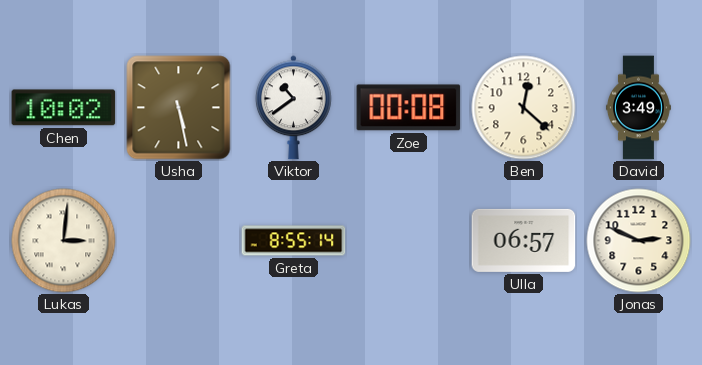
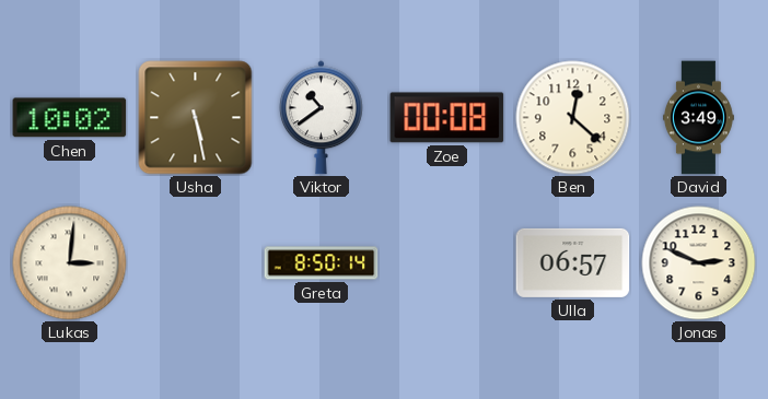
Greta: 8:55 -> 8:50 (322, 263)
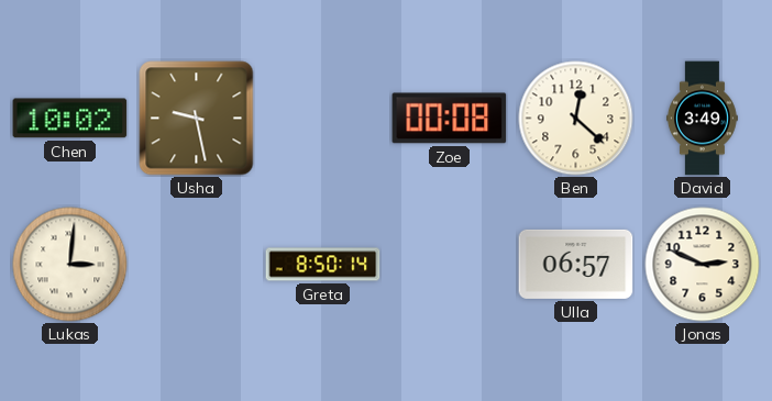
Usha: 5:28 -> 9:28 (197, 119)
Viktor: 10:39 -> none (322, 118)
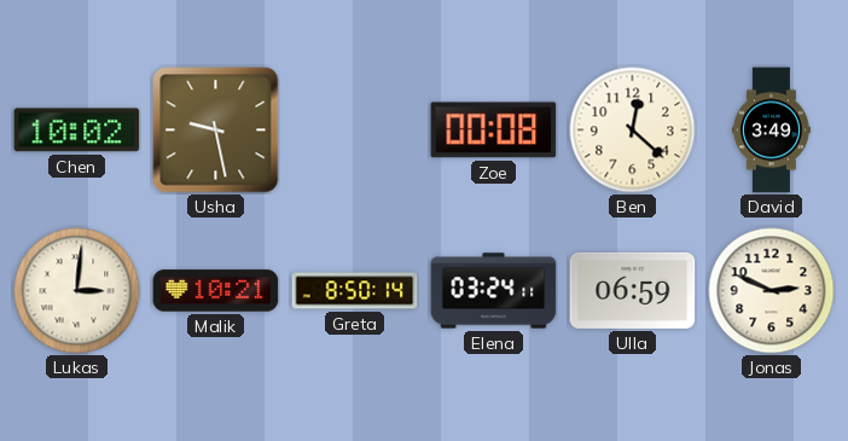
Malik: none -> 10:21 (216, 291)
Elena: none -> 03:24 (494, 291)
Ulla: 06:57 -> 06:59 (633, 290)
